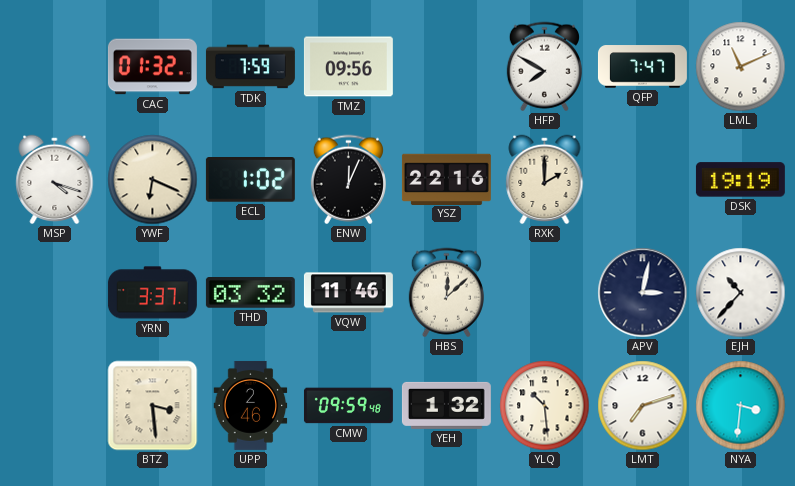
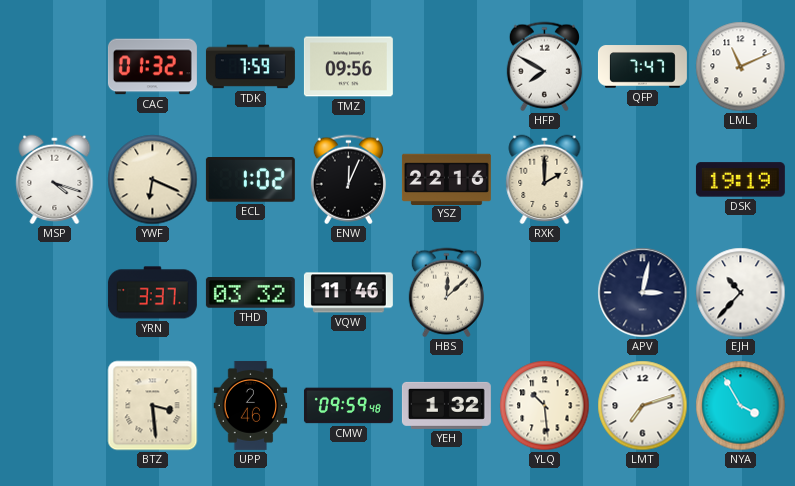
NYA: 3:31 -> 3:55 (741, 406)
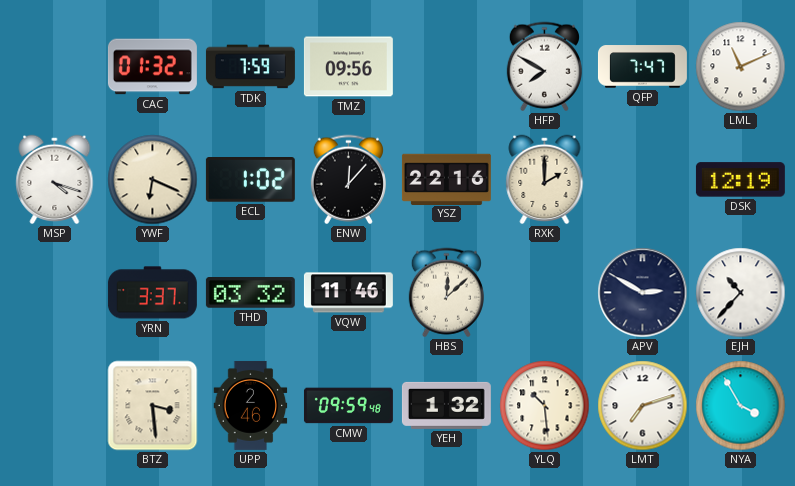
ENW: 12:04 -> 12:07 (348, 180)
DSK: 19:19 -> 12:19 (740, 180)
APV: 3:02 -> 2:50 (643, 293)
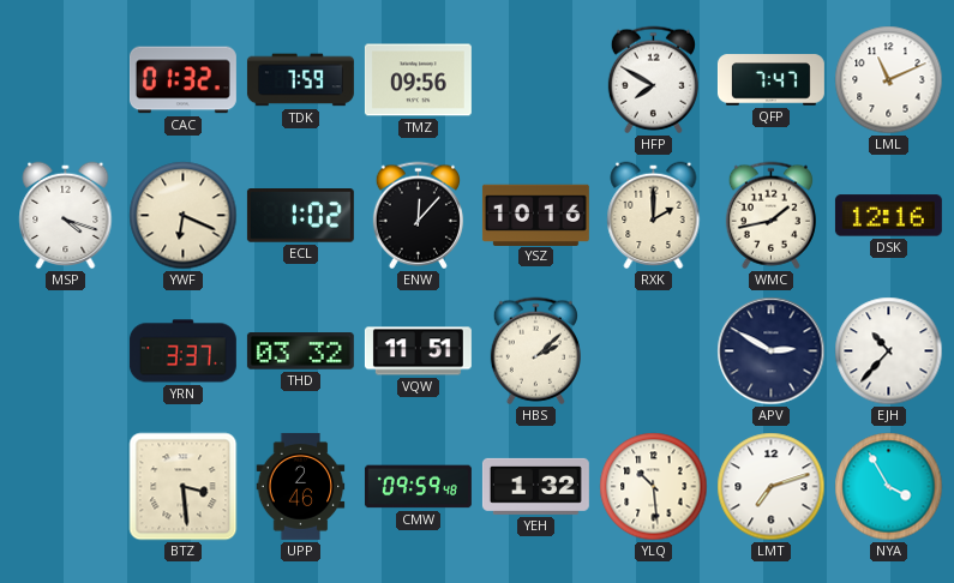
YSZ: 22:16 -> 10:16 (535, 215)
WMC: none -> 1:43 (770, 216)
DSK: 12:19 -> 12:16 (888, 216)
VQW: 11:46 -> 11:51 (418, 351)
HBS: 12:08 -> 2:08 (535, 351)
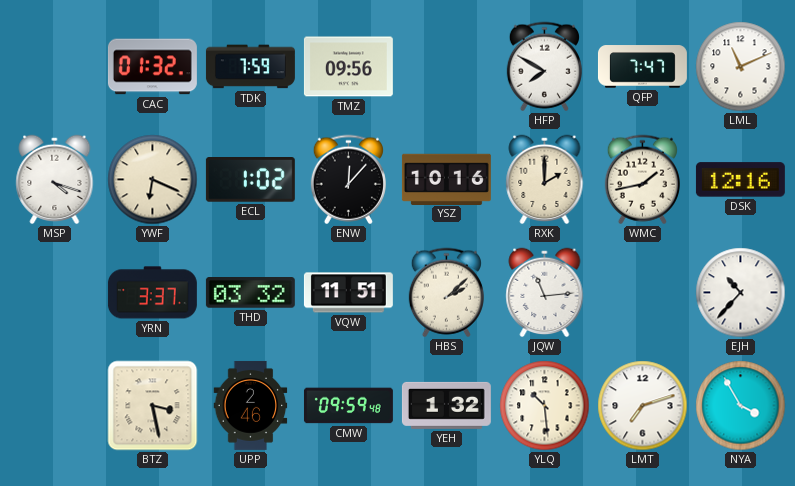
JQW: none -> 11:14 (545, 293)
APV: 2:50 -> none (772, 351)
BTZ: 3:29 -> 3:28 (153, 406)
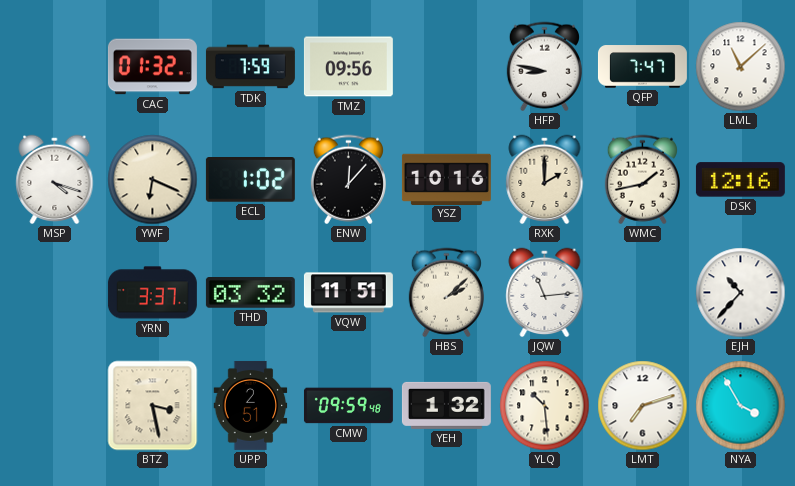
HFP: 7:50 -> 8:47 (544, 67)
LML: 11:11 -> 11:08 (741, 67)
UPP: 2:46 -> 2:51 (251, 405)
